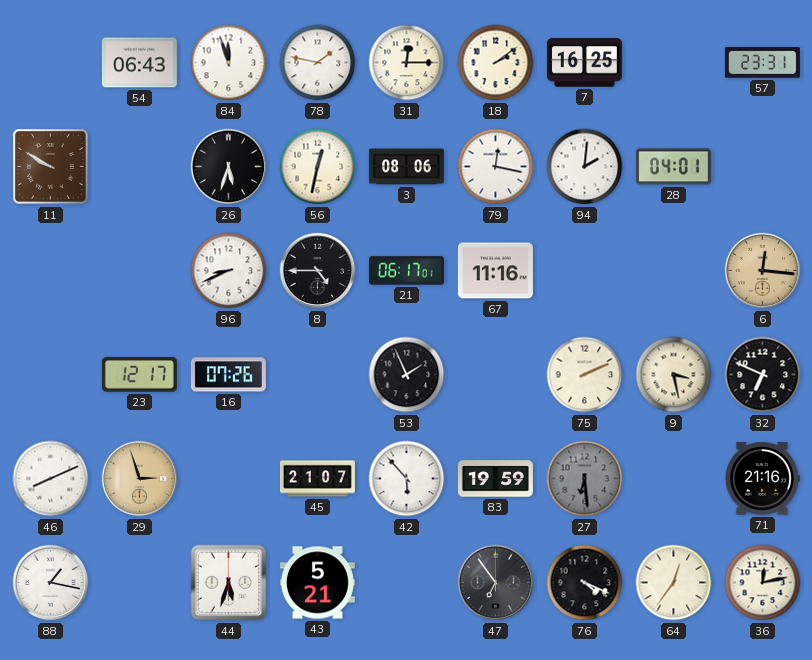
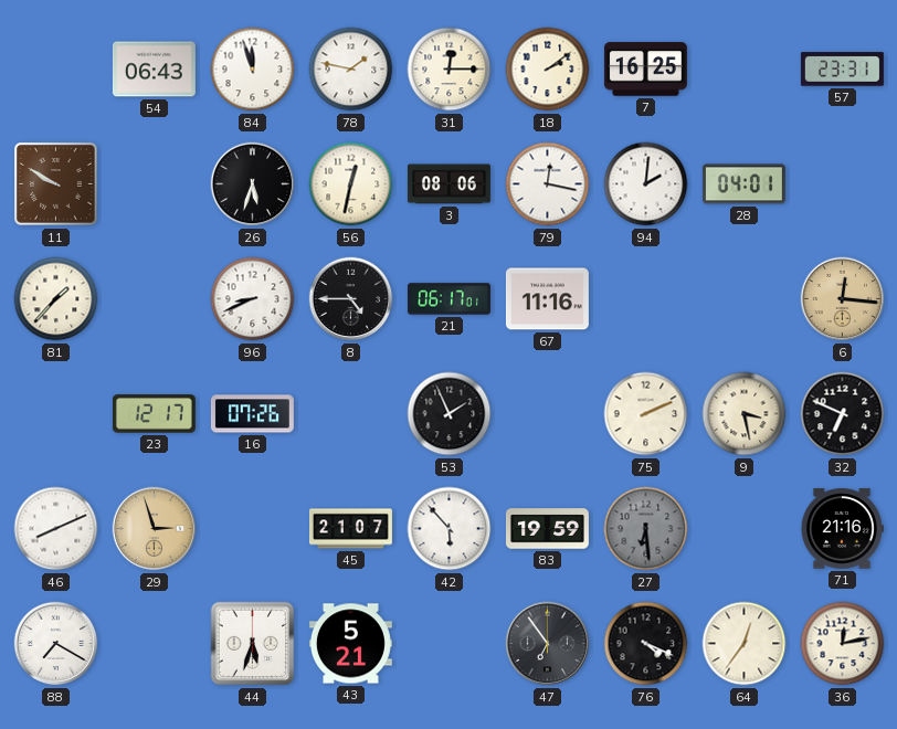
81: none -> 1:37 (56, 299)
88: 1:17 -> 7:20 (56, 644)
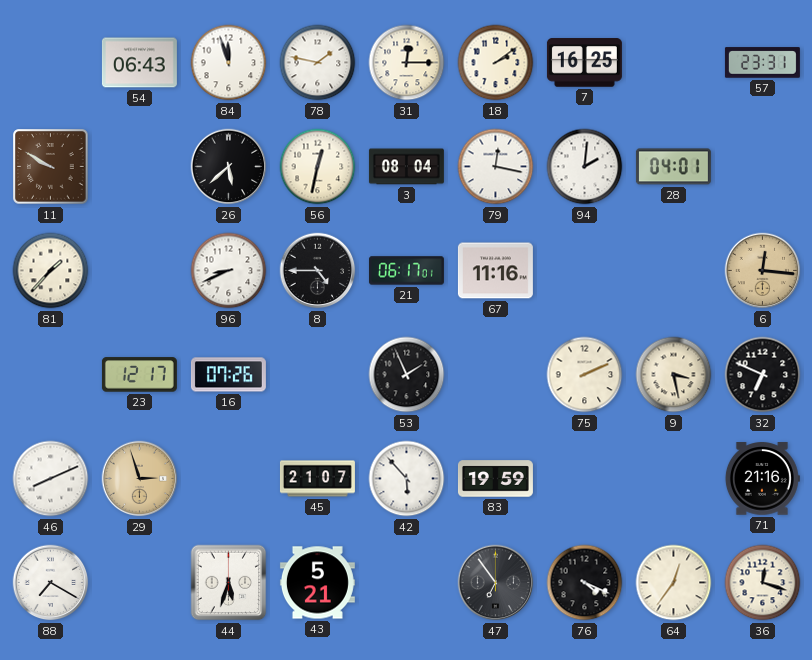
26: 5:33 -> 5:38 (229, 167)
3: 08:06 -> 08:04 (406, 167)
27: 6:29 -> none (646, 529)
36: 12:13 -> 12:18 (763, 583)
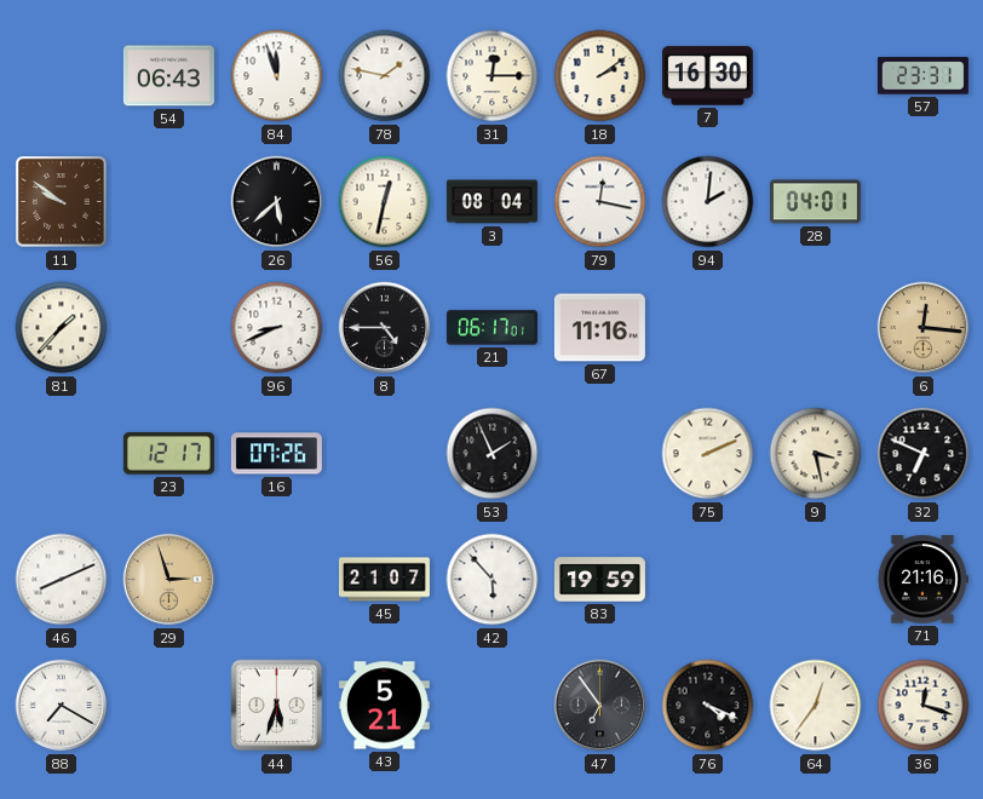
7: 16:25 -> 16:30 (707, 76)
11: 9:50 -> 9:51 (62, 202)
